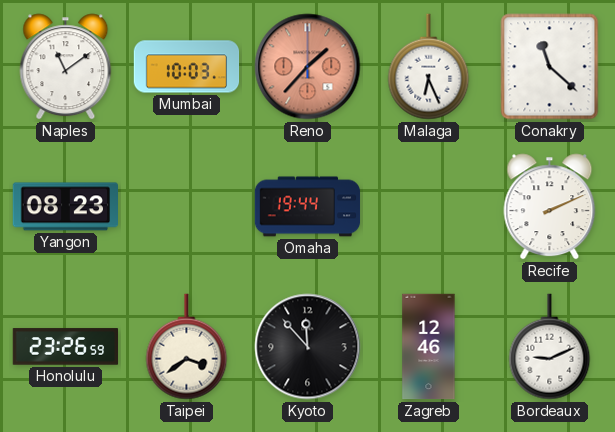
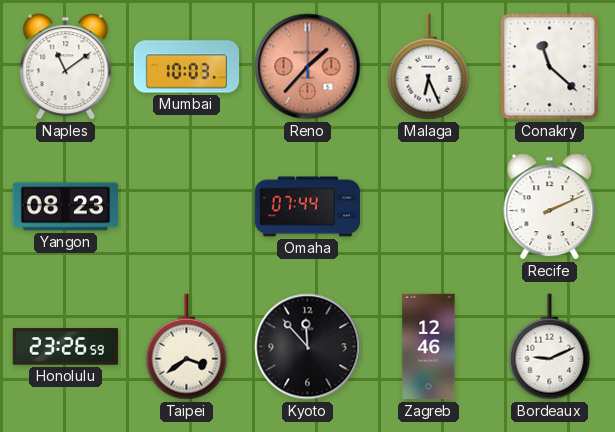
Omaha: 19:44 -> 07:44 (308, 207)
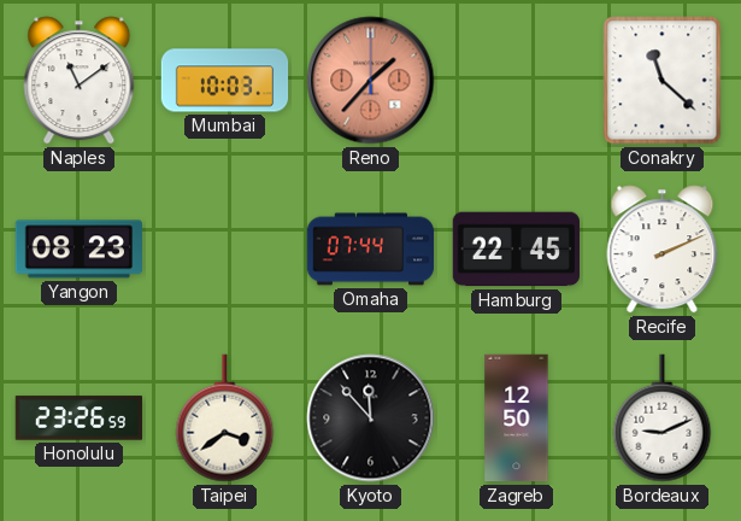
Malaga: 6:26 -> none (429, 67)
Hamburg: none -> 22:45 (516, 250)
Zagreb: 12:46 -> 12:50 (517, 418)
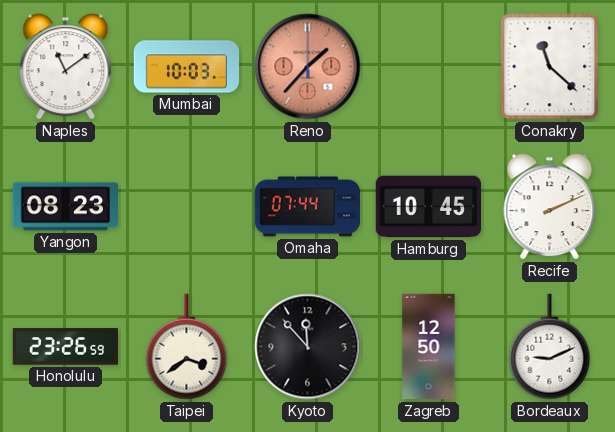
Hamburg: 22:45 -> 10:45 (428, 207)
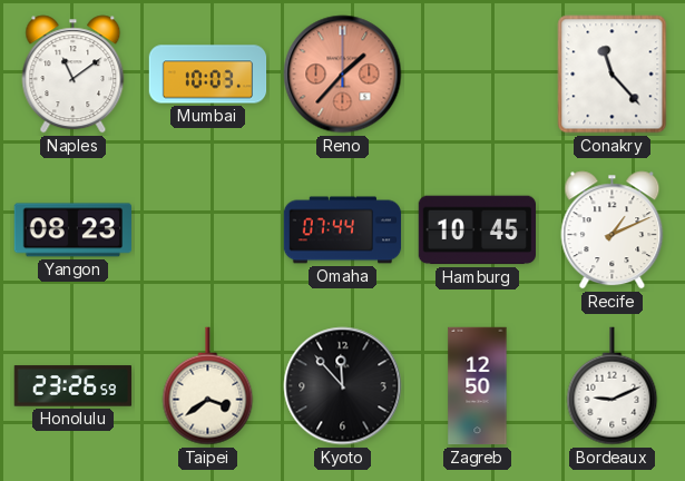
Conakry: 11:22 -> 11:23 (613, 75)
Recife: 2:11 -> 1:11 (613, 230)
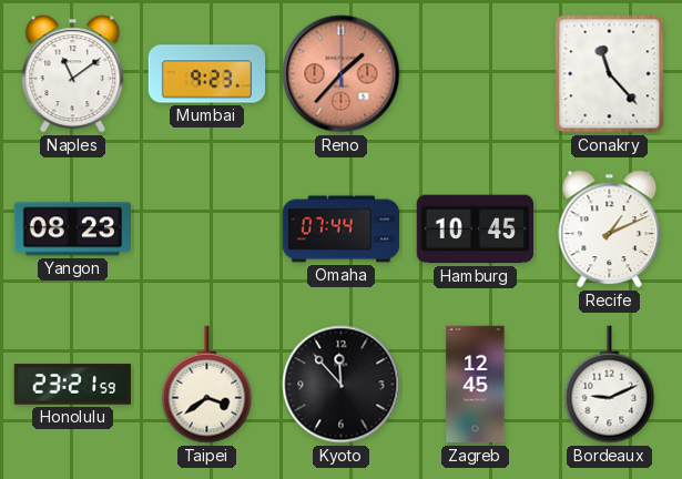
Mumbai: 10:03 -> 9:23 (207, 74)
Honolulu: 23:26 -> 23:21 (73, 385)
Zagreb: 12:50 -> 12:45 (476, 385)
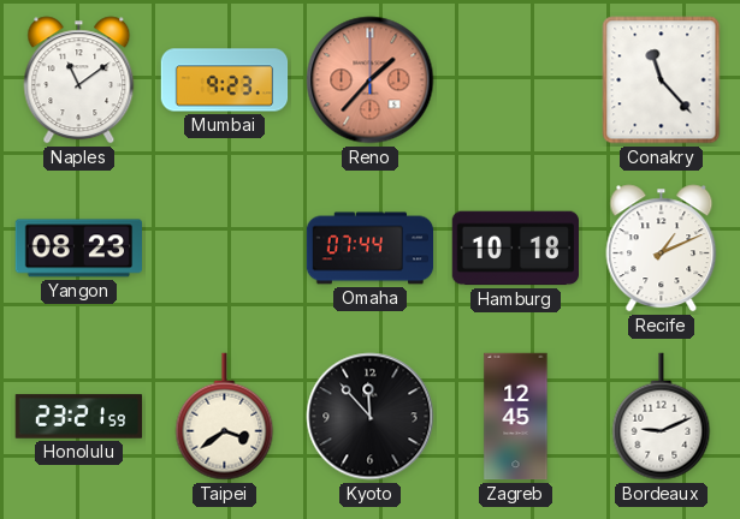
Hamburg: 10:45 -> 10:18 (515, 249)
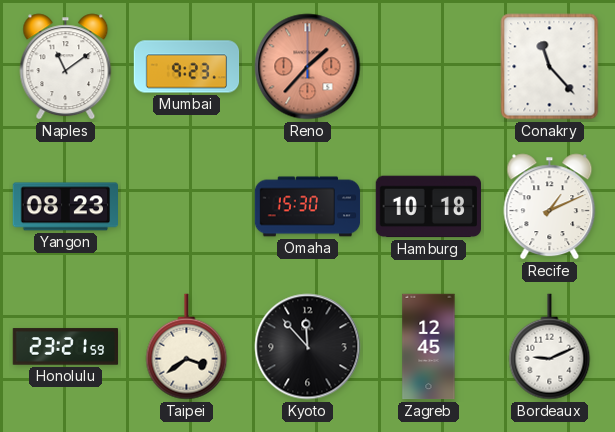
Omaha: 07:44 -> 15:30 (308, 207)
